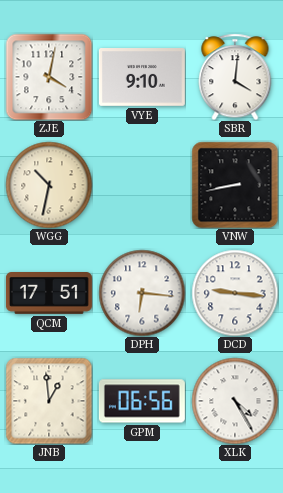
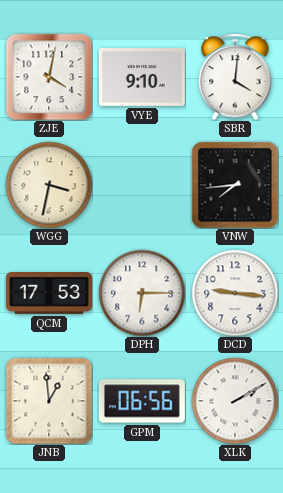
WGG: 10:32 -> 3:32 (49, 185)
VNW: 8:43 -> 7:44 (235, 185)
QCM: 17:51 -> 17:53 (49, 294)
DPH: 6:16 -> 6:15 (142, 293)
XLK: 4:25 -> 2:10 (235, 401)
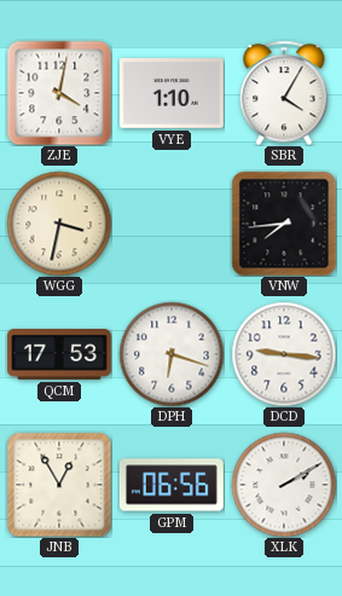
VYE: 9:10 -> 1:10 (172, 94)
SBR: 4:01 -> 4:05 (284, 93)
DPH: 6:15 -> 6:18 (172, 354)
JNB: 12:59 -> 12:55 (59, 485)
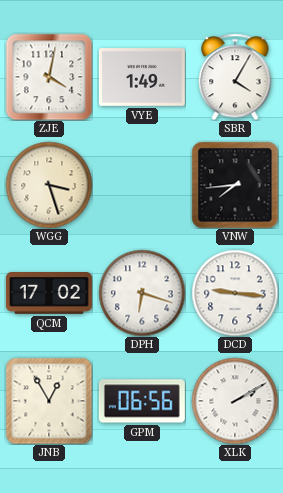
VYE: 1:10 -> 1:49 (142, 78)
WGG: 3:32 -> 3:27 (49, 185)
QCM: 17:53 -> 17:02 (49, 294)
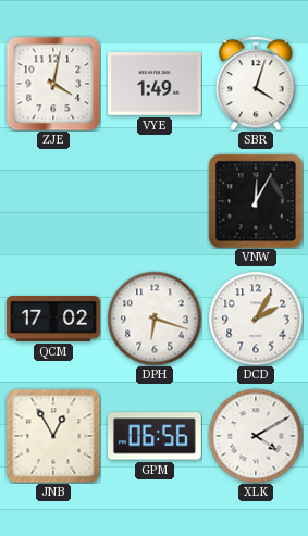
SBR: 4:05 -> 4:03 (256, 84)
WGG: 3:27 -> none (49, 185)
VNW: 7:44 -> 12:05 (256, 201)
DCD: 9:16 -> 2:05 (256, 319)
XLK: 2:10 -> 4:10 (256, 436)
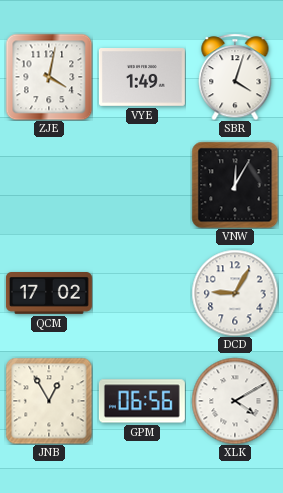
DPH: 6:18 -> none (155, 319)
DCD: 2:05 -> 9:05 (235, 293)
